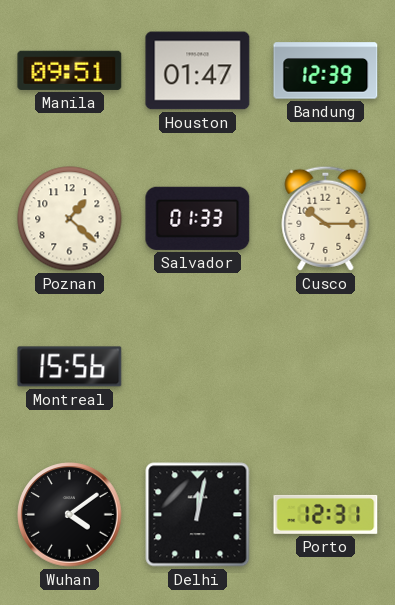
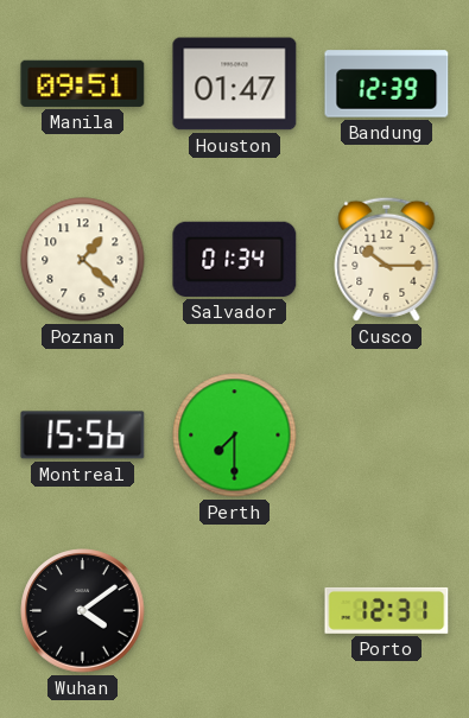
Salvador: 01:33 -> 01:34 (235, 259)
Perth: none -> 7:30 (235, 436)
Delhi: 12:02 -> none (198, 515)
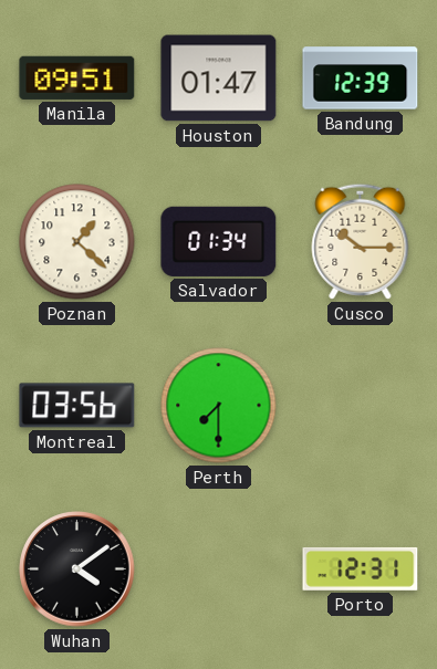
Montreal: 15:56 -> 03:56 (77, 406)
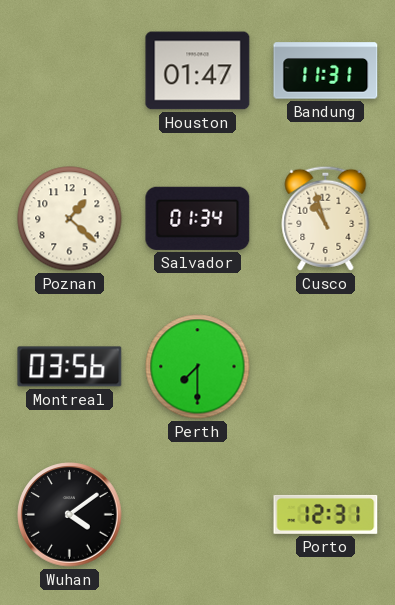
Manila: 09:51 -> none (77, 77)
Bandung: 12:39 -> 11:31 (326, 71)
Cusco: 10:15 -> 10:57 (326, 218)
